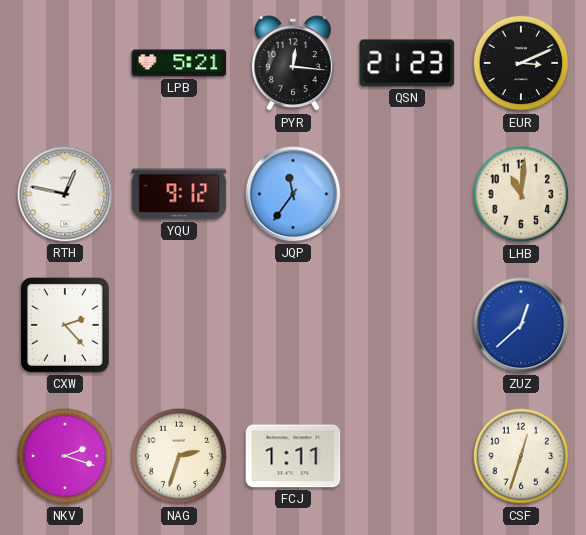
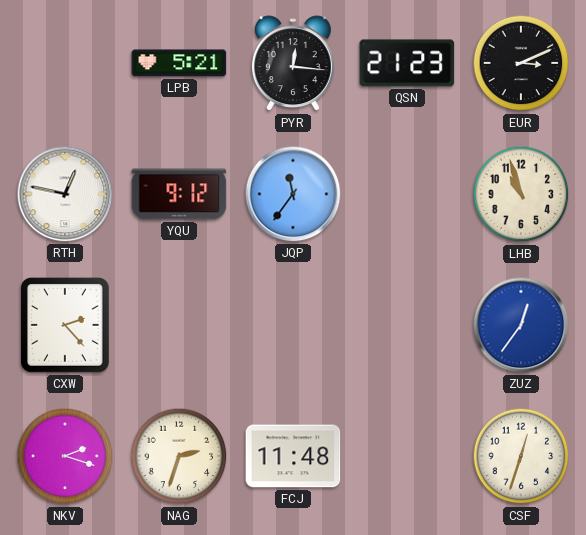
LHB: 11:01 -> 10:57 (521, 194)
ZUZ: 12:38 -> 12:36 (521, 325)
FCJ: 1:11 -> 11:48 (293, 456)
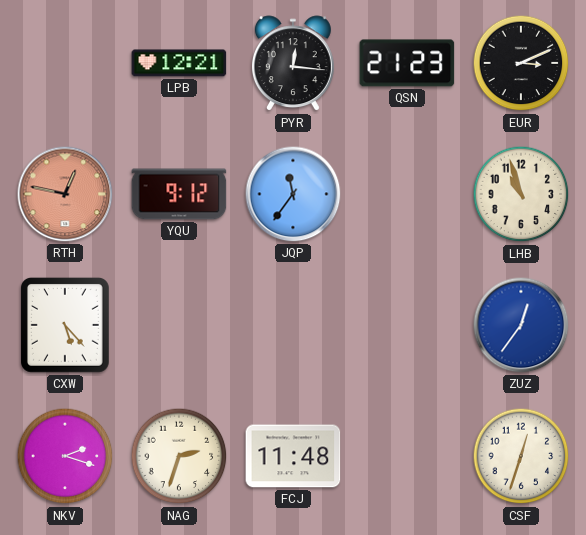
LPB: 5:21 -> 12:21 (179, 63)
RTH dial: white -> salmon (65, 194)
CXW: 2:23 -> 5:23 (65, 325)
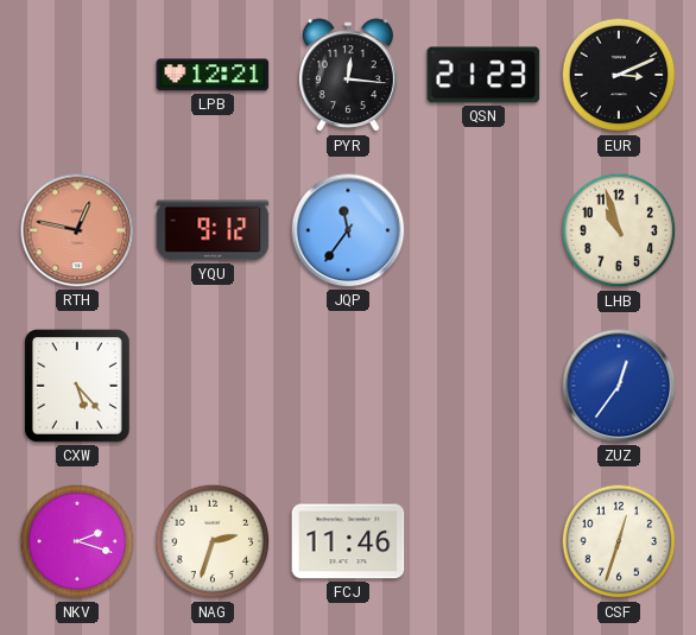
FCJ: 11:48 -> 11:46 (348, 541)
